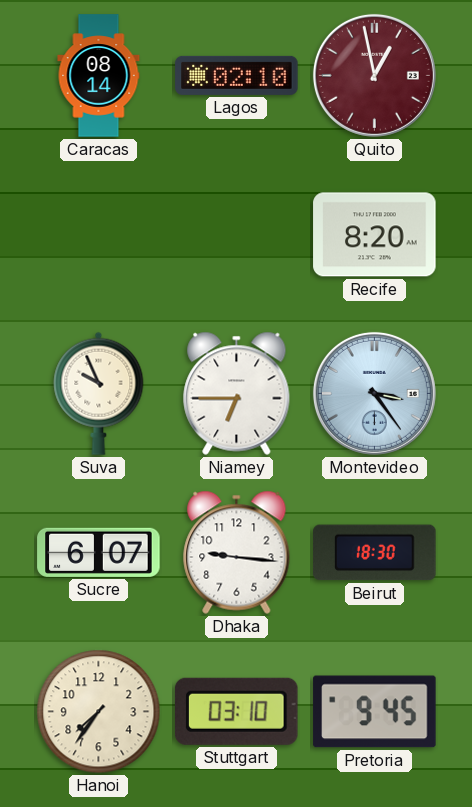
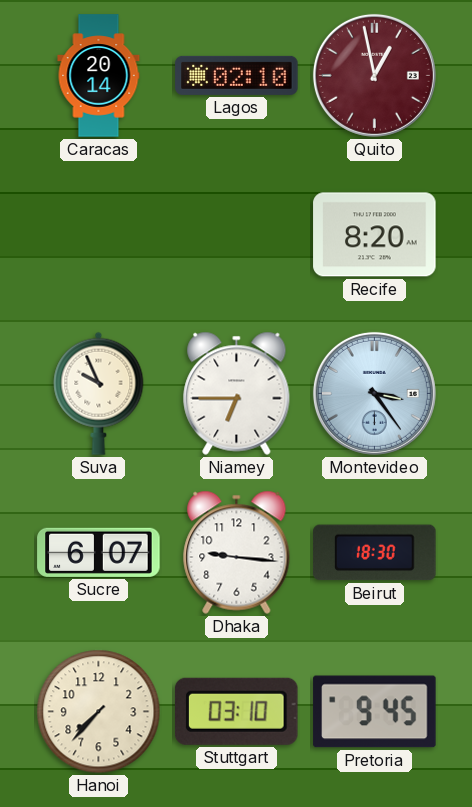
Caracas: 08:14 -> 20:14 (99, 76)
Hanoi: 7:36 -> 7:37 (99, 712)
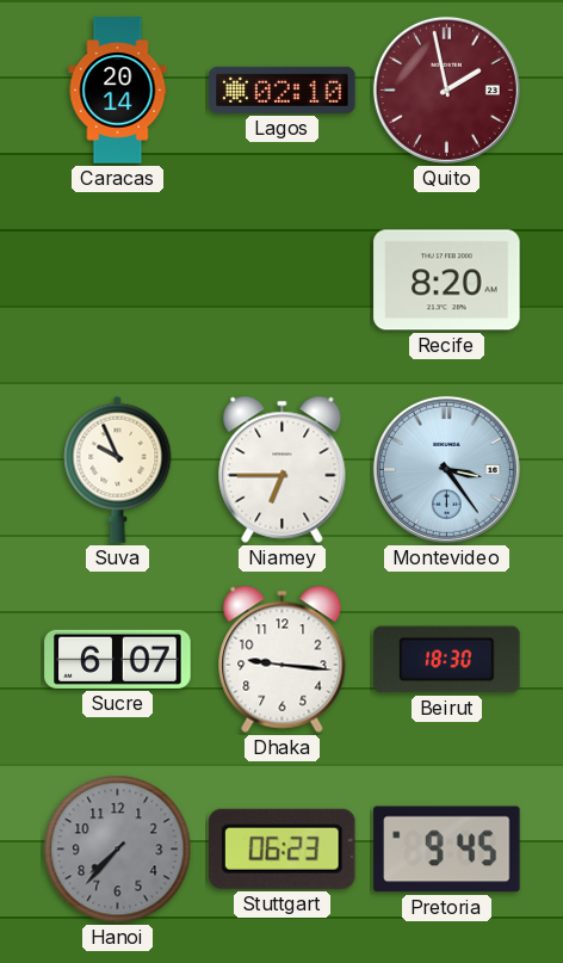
Quito: 12:58 -> 1:58 (446, 89)
Hanoi dial: cream -> grey (118, 850)
Stuttgart: 03:10 -> 06:23 (281, 848)
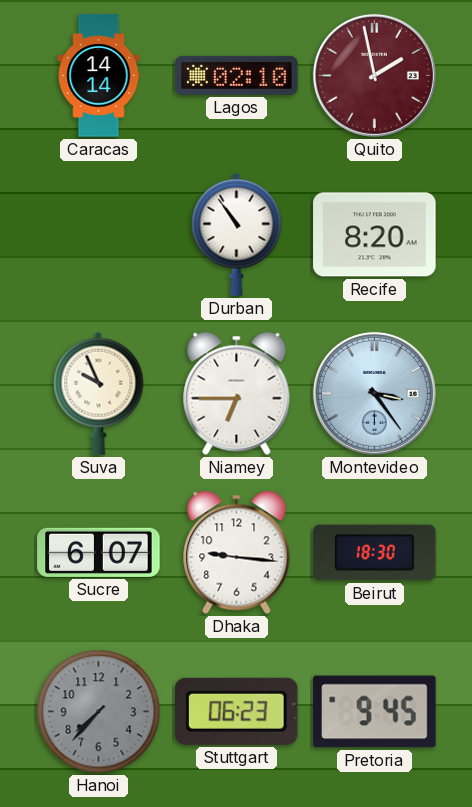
Caracas: 20:14 -> 14:14 (99, 76)
Durban: none -> 10:54 (237, 234)
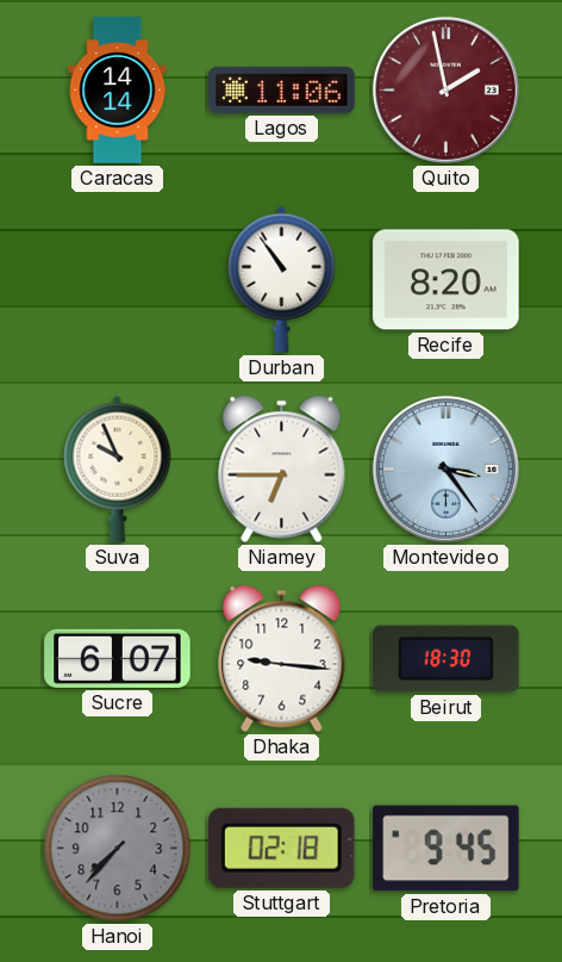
Lagos: 02:10 -> 11:06 (282, 89)
Stuttgart: 06:23 -> 02:18 (281, 848)
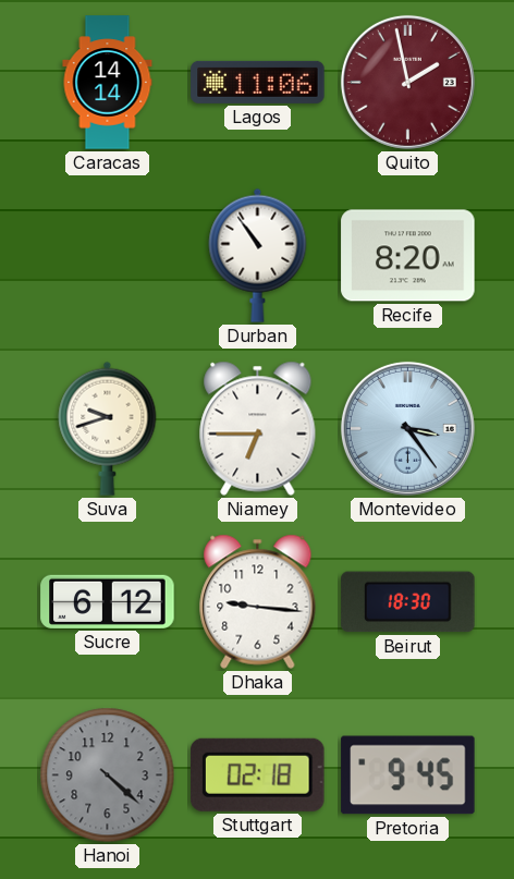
Suva: 9:56 -> 9:42 (108, 428)
Sucre: 6:07 -> 6:12 (108, 601)
Hanoi: 7:37 -> 4:22 (108, 776)
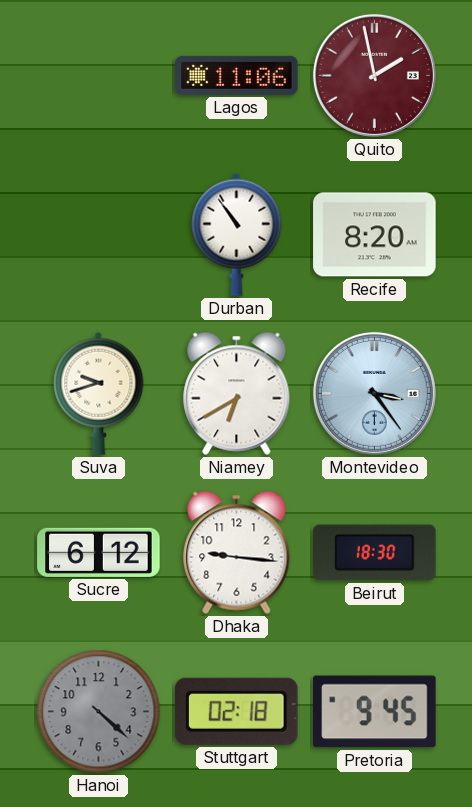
Caracas: 14:14 -> none (108, 83)
Niamey: 6:45 -> 6:40 (237, 393)
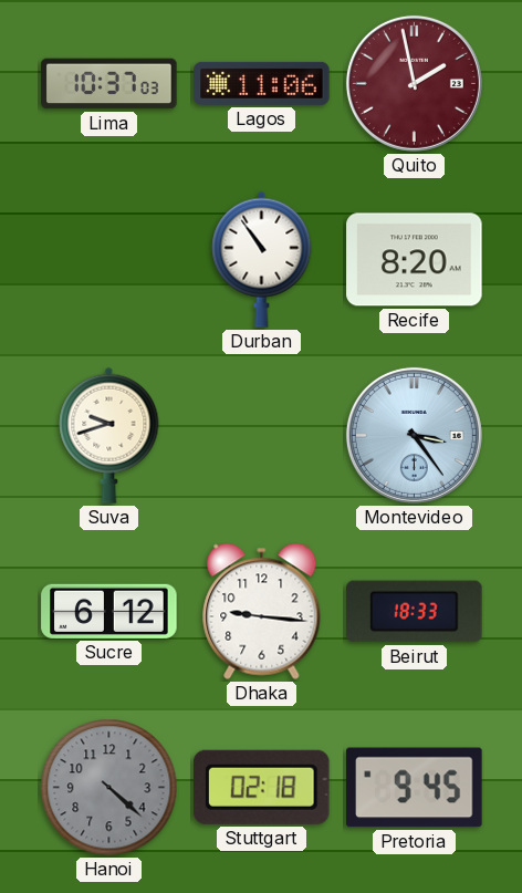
Lima: none -> 10:37 (109, 84)
Niamey: 6:40 -> none (237, 393)
Beirut: 18:30 -> 18:33 (415, 612)
